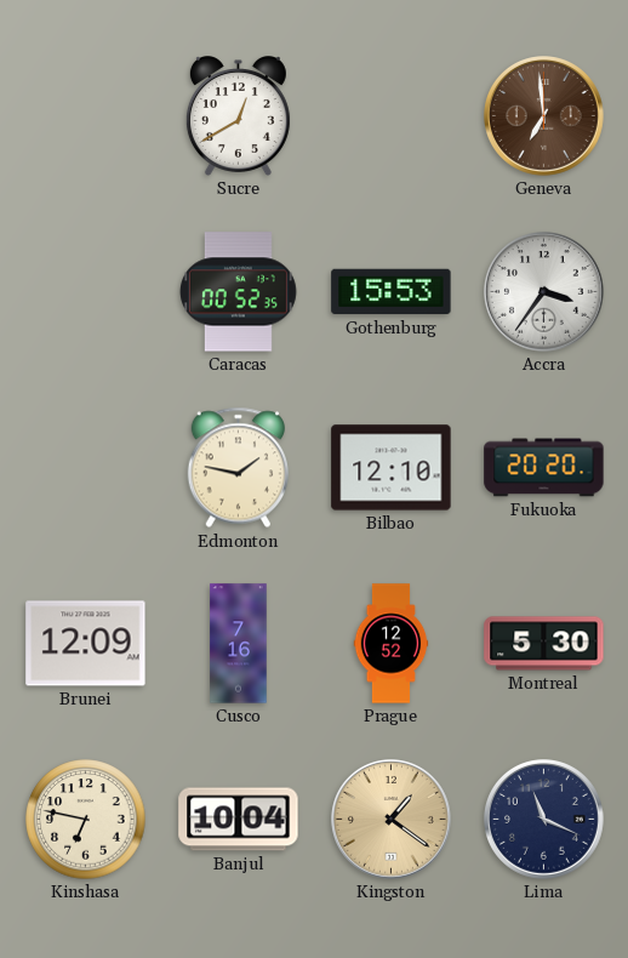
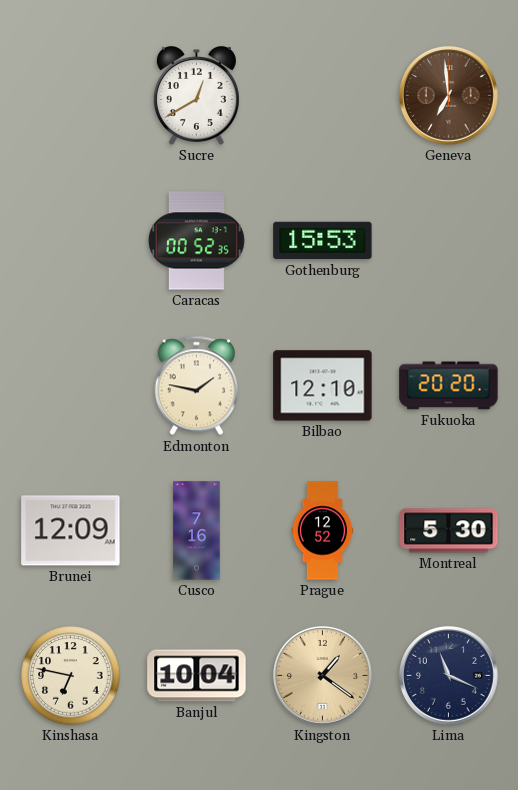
Accra: 3:36 -> none (544, 292)
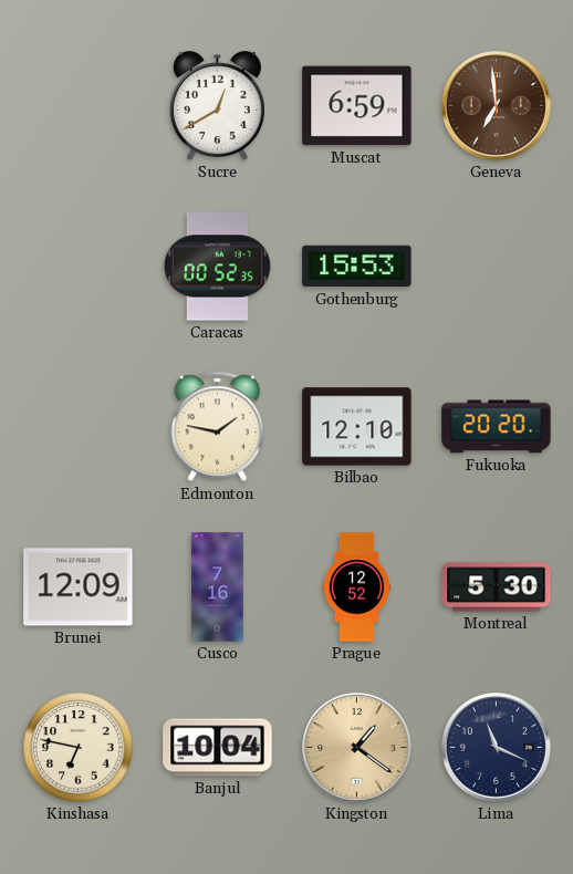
Muscat: none -> 6:59 (357, 106)
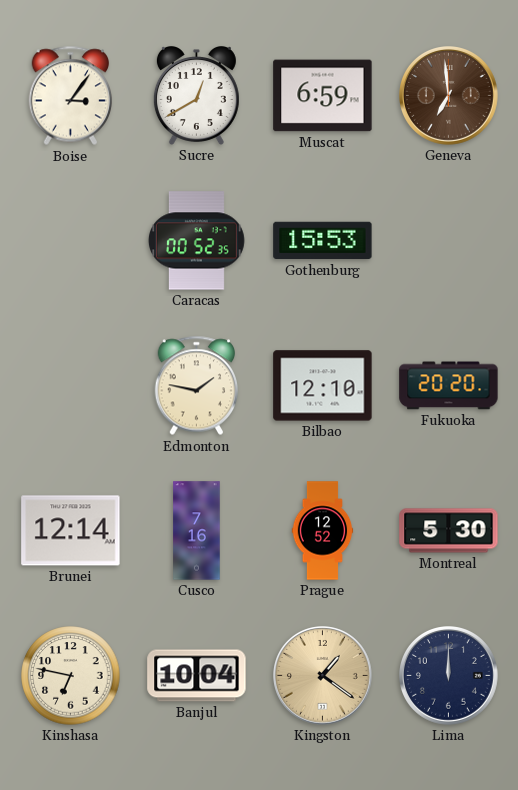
Boise: none -> 3:06 (70, 96)
Brunei: 12:09 -> 12:14 (71, 531)
Lima: 11:19 -> 12:00 (449, 676)
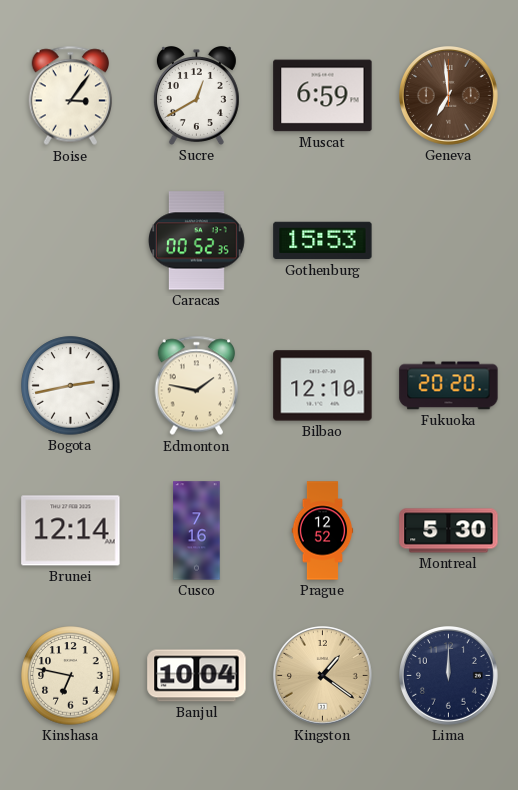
Bogota: none -> 2:43 (71, 386)
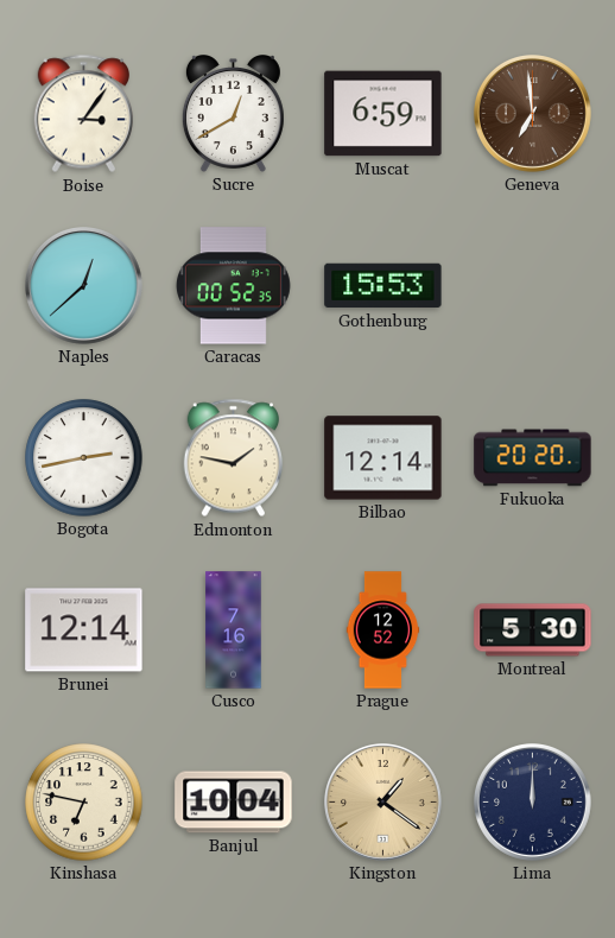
Naples: none -> 12:38 (84, 286)
Bilbao: 12:10 -> 12:14 (383, 458)
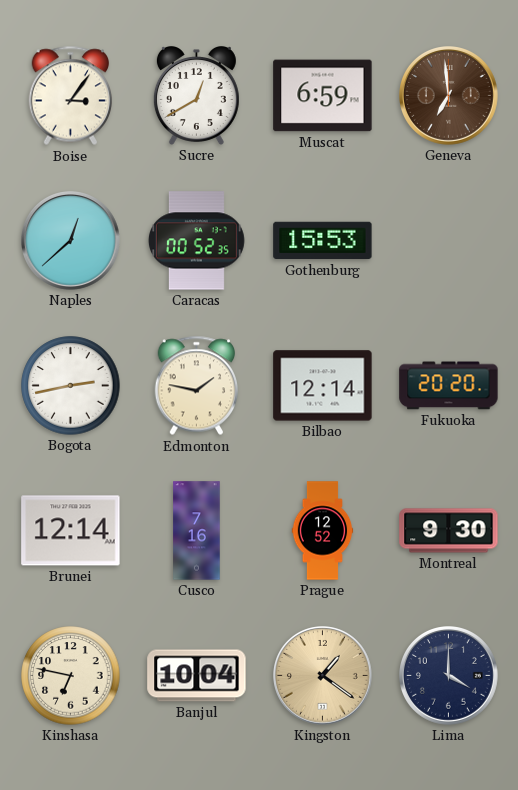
Montreal: 5:30 -> 9:30 (449, 531)
Lima: 12:00 -> 4:00 (449, 676)
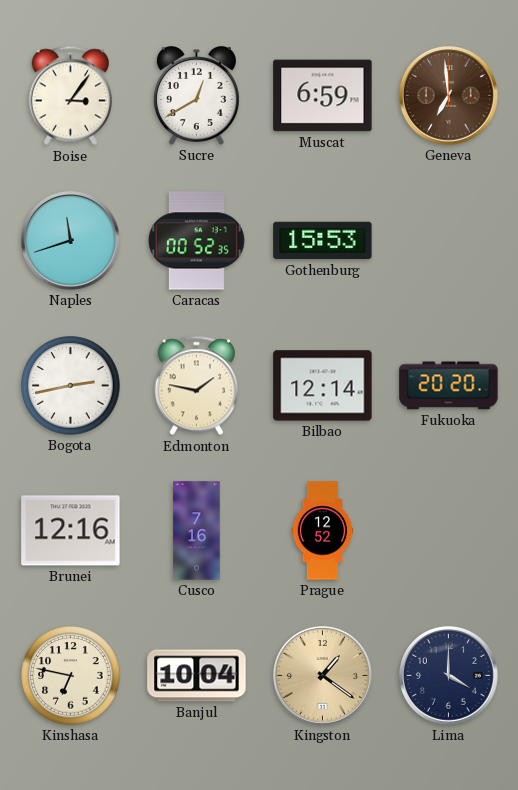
Naples: 12:38 -> 11:42 (71, 241)
Brunei: 12:14 -> 12:16 (71, 531)
Montreal: 9:30 -> none (449, 531)
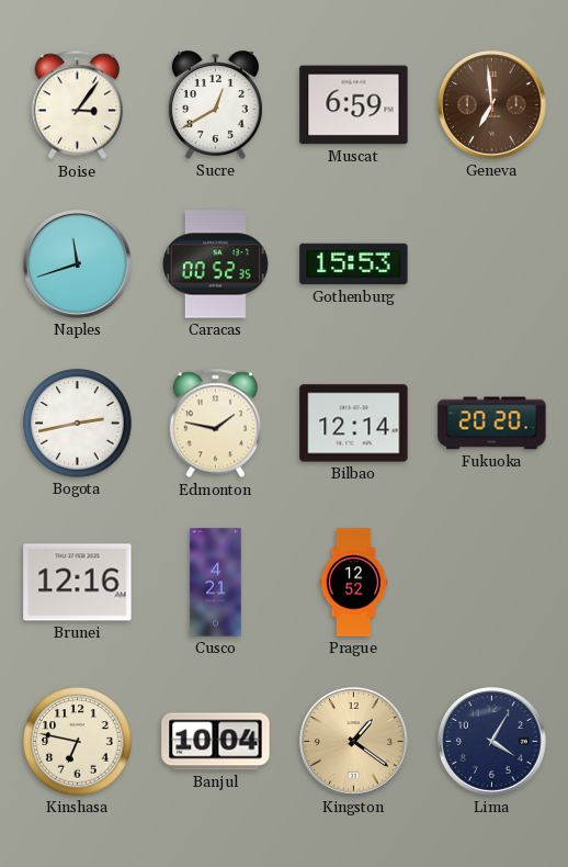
Cusco: 7:16 -> 4:21 (216, 583)
Lima: 4:00 -> 4:05 (492, 742)
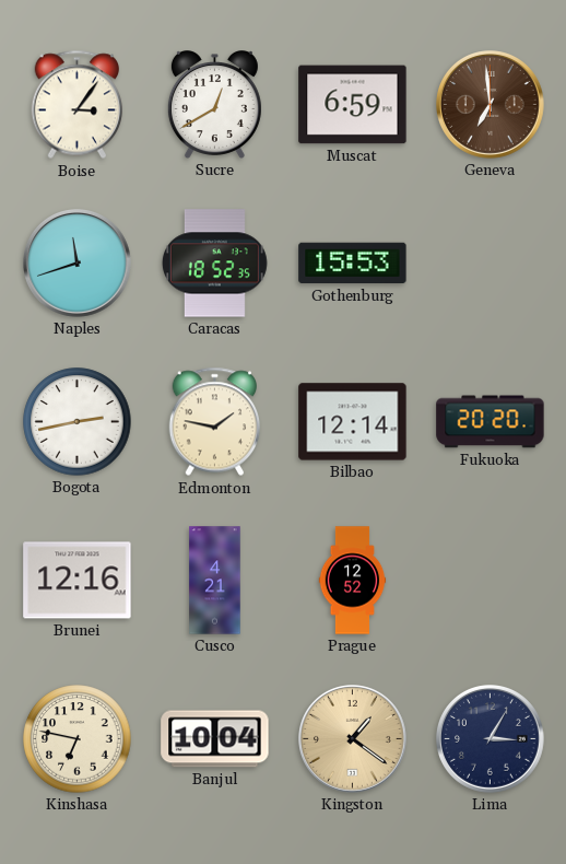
Caracas: 00:52 -> 18:52 (214, 264)
Lima: 4:05 -> 3:05 (491, 739)
